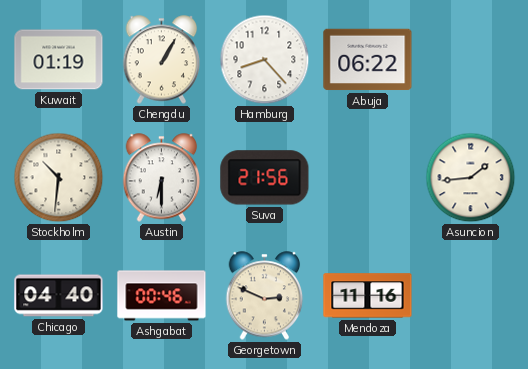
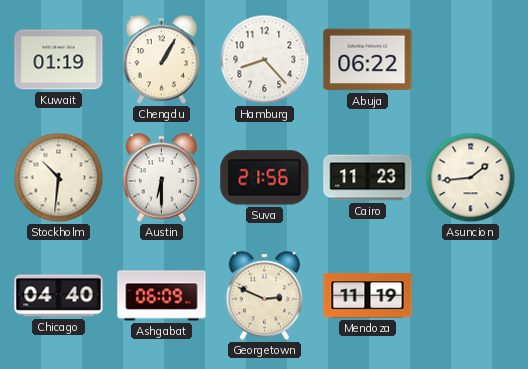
Cairo: none -> 11:23 (368, 178)
Ashgabat: 00:46 -> 06:09 (162, 296)
Mendoza: 11:16 -> 11:19 (368, 296)
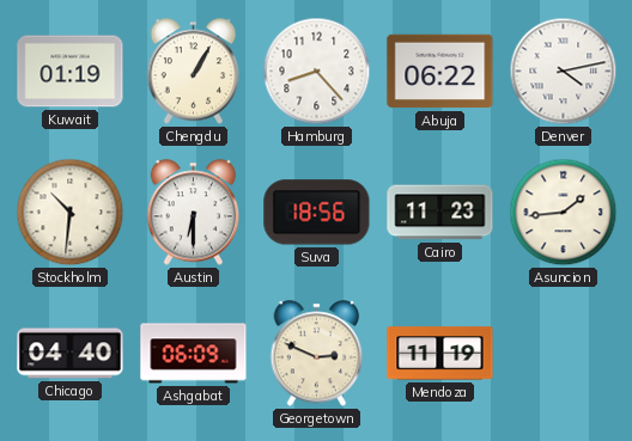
Denver: none -> 4:13 (564, 72)
Suva: 21:56 -> 18:56 (317, 213)
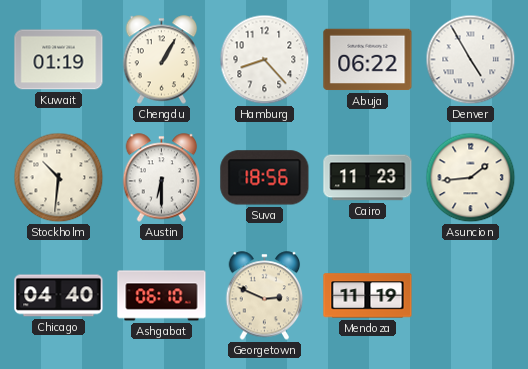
Denver: 4:13 -> 4:55 (471, 60)
Ashgabat: 06:09 -> 06:10 (162, 296)
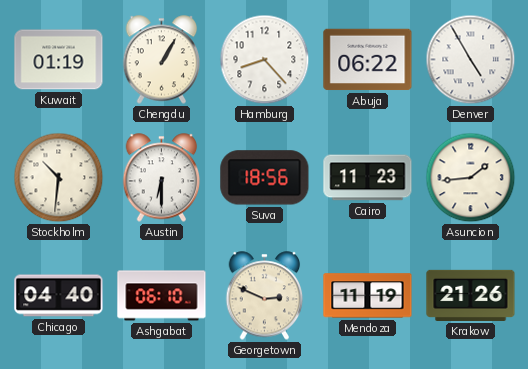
Krakow: none -> 21:26 (471, 295)
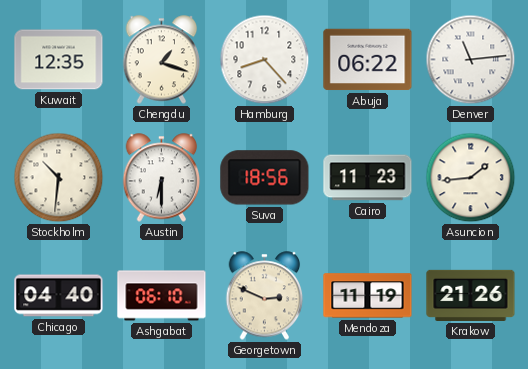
Kuwait: 01:19 -> 12:35 (59, 60)
Chengdu: 1:05 -> 1:18 (162, 60)
Denver: 4:55 -> 11:14 (471, 60)
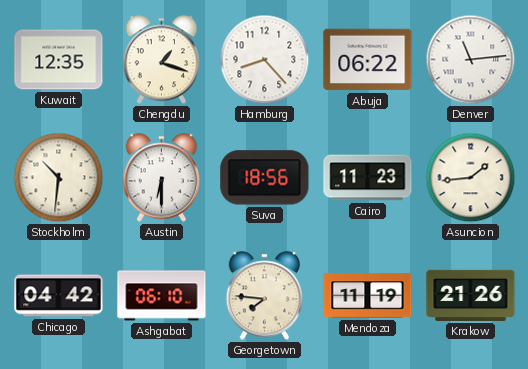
Chicago: 04:40 -> 04:42 (59, 296)
Georgetown: 2:49 -> 7:46 (265, 296)
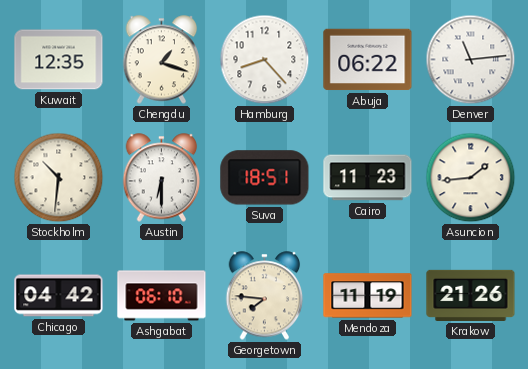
Suva: 18:56 -> 18:51 (265, 178)
